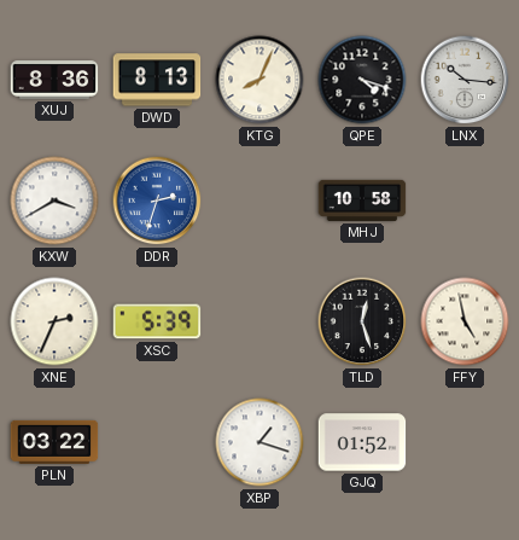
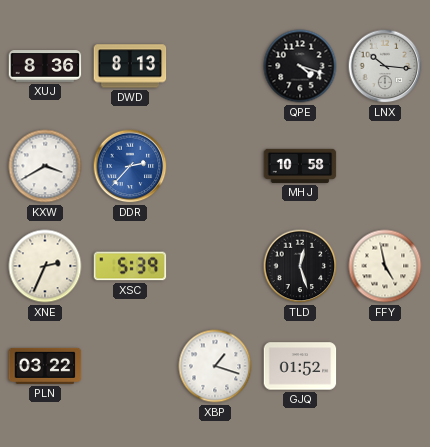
KTG: 8:04 -> none (259, 80)
DDR: 2:33 -> 2:37 (130, 166)
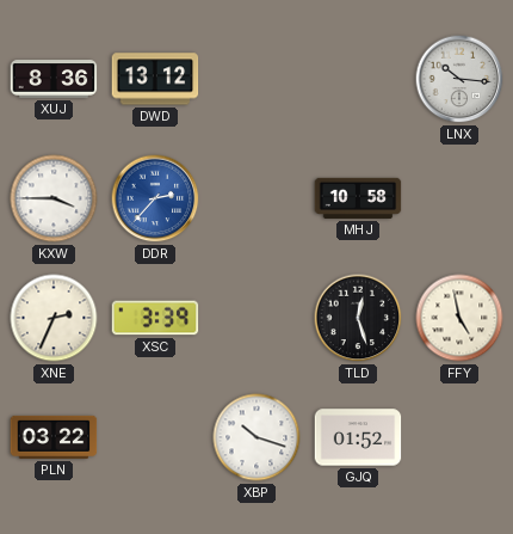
DWD: 8:13 -> 13:12 (155, 79)
QPE: 4:18 -> none (300, 66)
KXW: 3:40 -> 3:45 (54, 198)
XSC: 5:39 -> 3:39 (155, 318)
XBP: 1:18 -> 10:18 (256, 437)
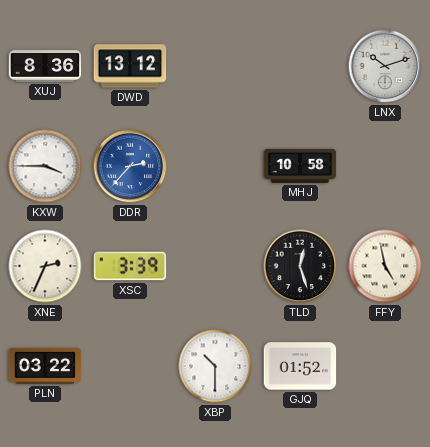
LNX: 10:16 -> 10:12 (385, 66)
XBP: 10:18 -> 10:30 (215, 366)
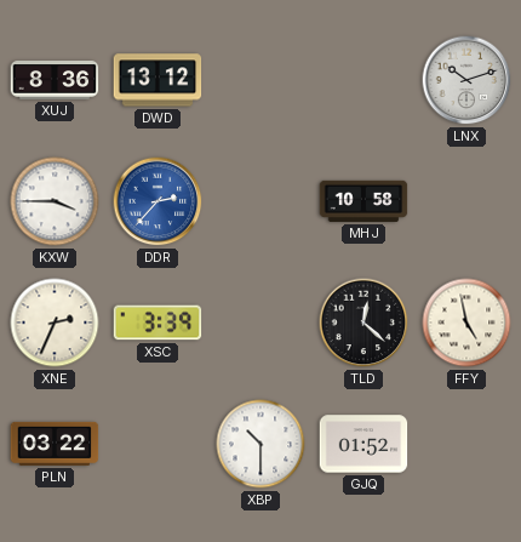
TLD: 12:27 -> 12:22 (363, 323)
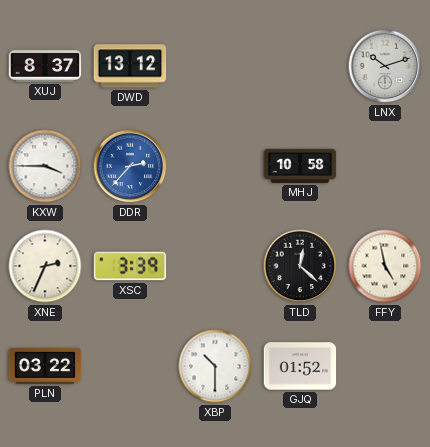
XUJ: 8:36 -> 8:37 (45, 66)
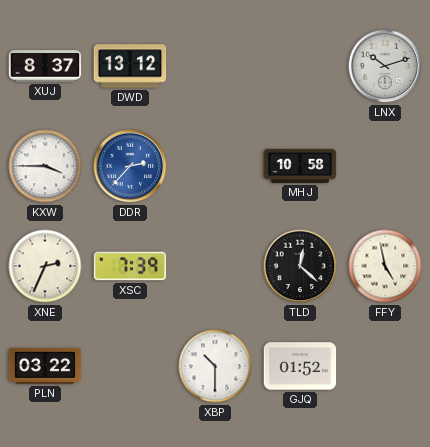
XSC: 3:39 -> 7:39 (130, 266)
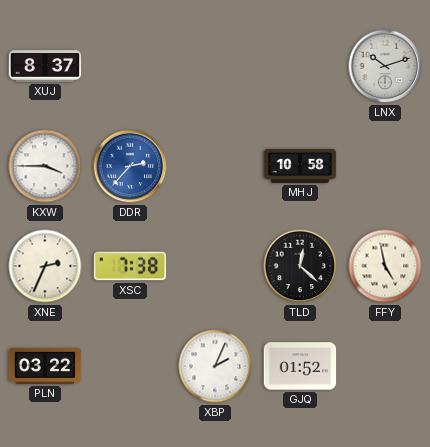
DWD: 13:12 -> none (130, 66)
XSC: 7:39 -> 7:38 (130, 266)
XBP: 10:30 -> 2:04 (215, 366)
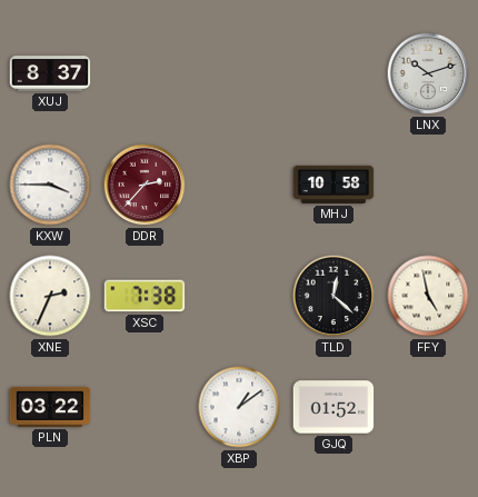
DDR dial: blue -> burgundy (145, 185)
XBP: 2:04 -> 1:09 (239, 407)
